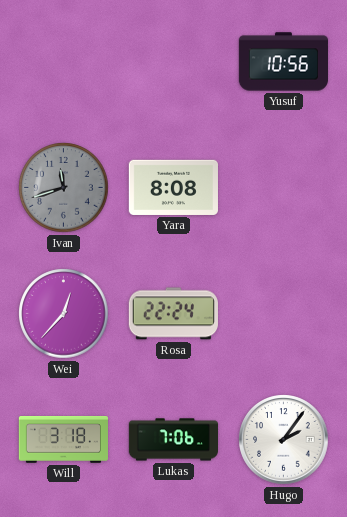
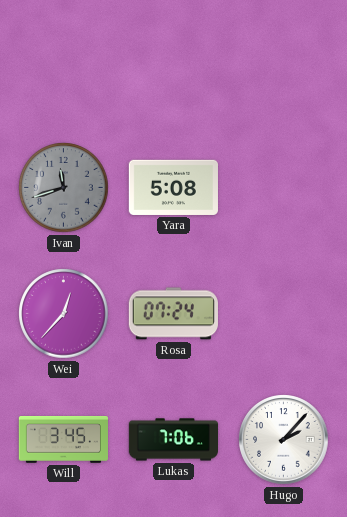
Yusuf: 10:56 -> none (283, 62)
Yara: 8:08 -> 5:08 (173, 187)
Rosa: 22:24 -> 07:24 (173, 314)
Will: 3:18 -> 3:45 (63, 439)
Hugo: 2:06 -> 2:07 (284, 440)
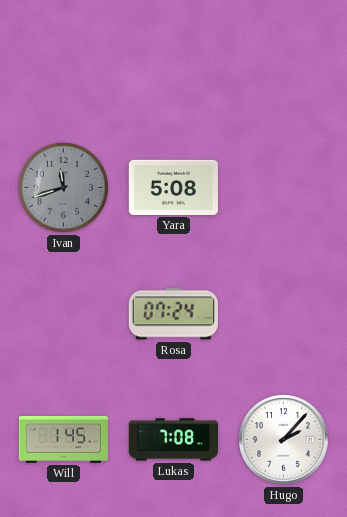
Wei: 12:37 -> none (64, 314)
Will: 3:45 -> 1:45 (63, 439)
Lukas: 7:06 -> 7:08 (173, 440)
